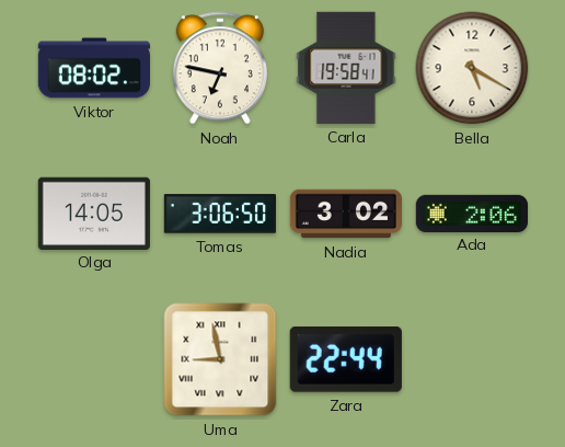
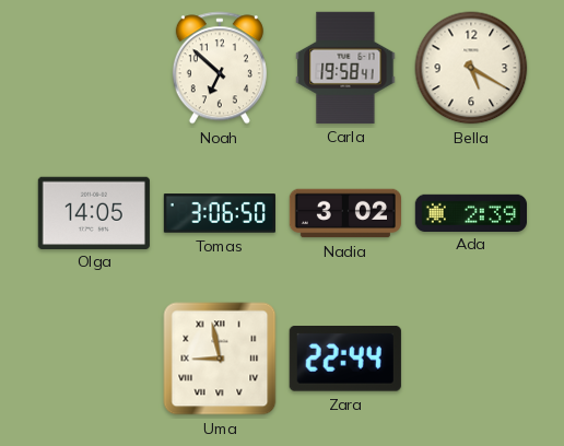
Viktor: 08:02 -> none (93, 68)
Noah: 6:47 -> 6:52 (220, 68)
Ada: 2:06 -> 2:39 (470, 212)
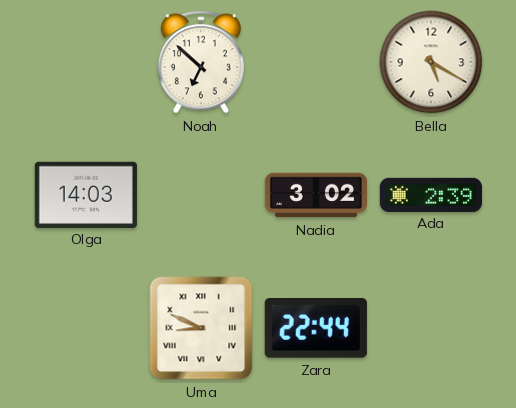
Carla: 19:58 -> none (345, 68)
Olga: 14:05 -> 14:03 (86, 194)
Tomas: 3:06 -> none (220, 213)
Uma: 8:58 -> 8:49 (201, 328)
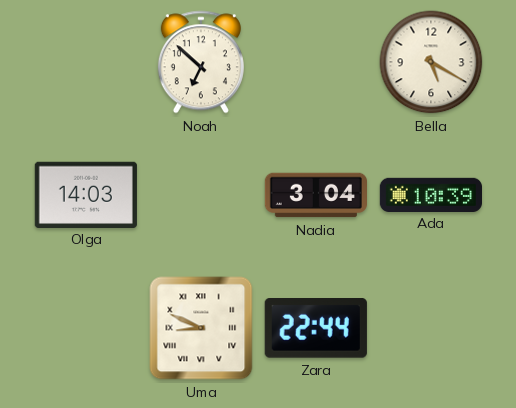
Nadia: 3:02 -> 3:04 (315, 195)
Ada: 2:39 -> 10:39 (430, 194)
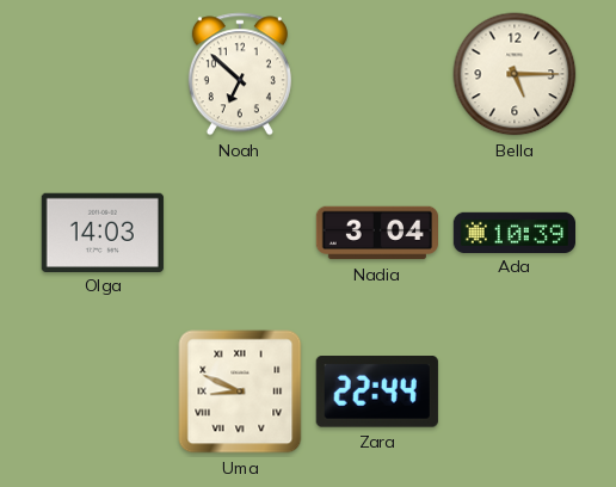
Bella: 5:20 -> 5:15 (515, 74)
